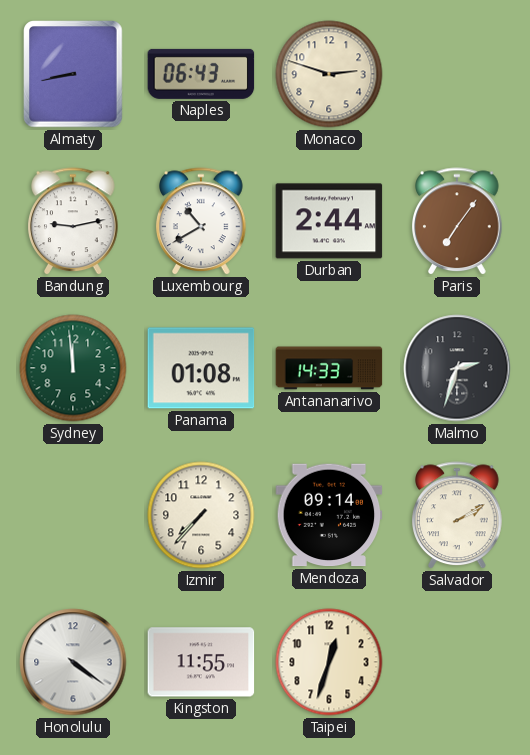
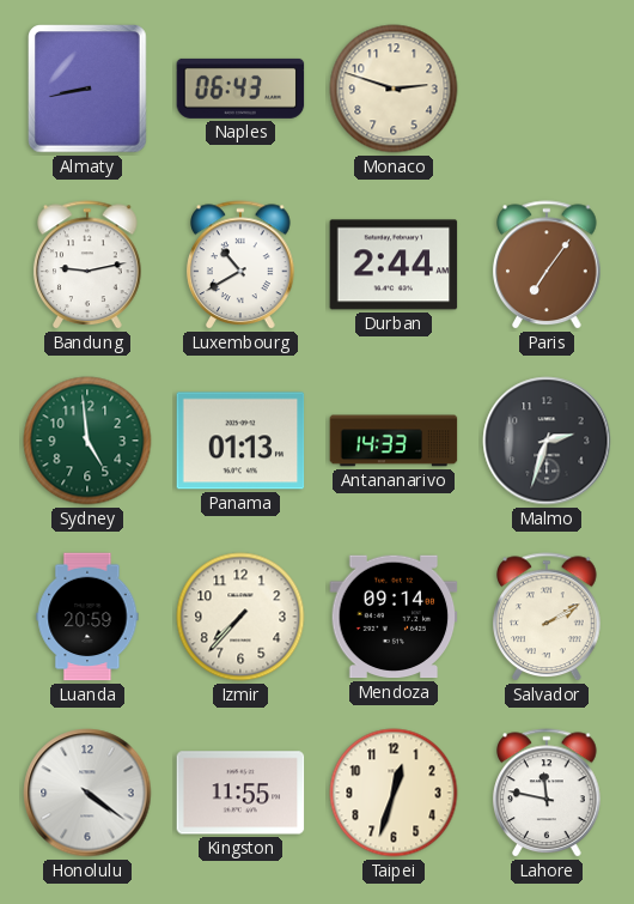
Sydney: 11:59 -> 4:59 (87, 441)
Panama: 01:08 -> 01:13 (240, 441)
Luanda: none -> 20:59 (87, 617)
Lahore: none -> 11:47 (548, 794)
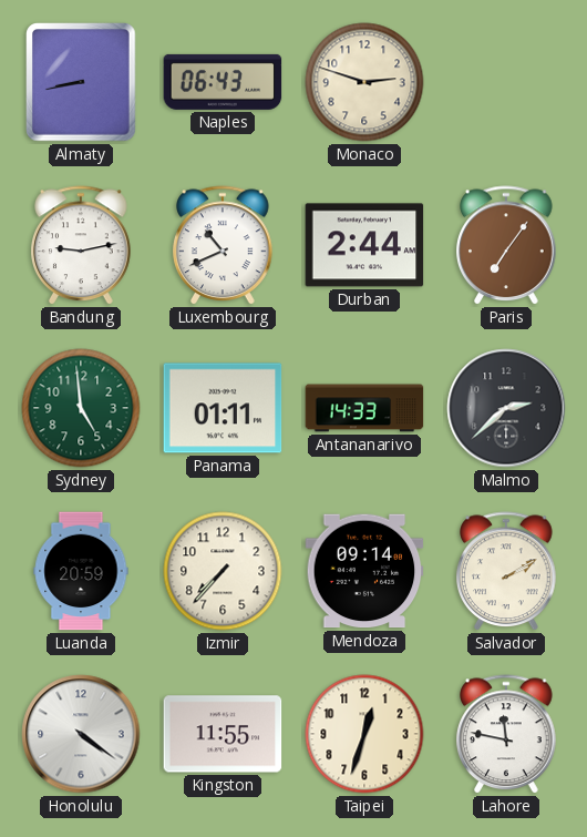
Luxembourg: 10:40 -> 10:41 (224, 246)
Panama: 01:13 -> 01:11 (223, 408)
Malmo: 2:33 -> 2:38 (506, 408)
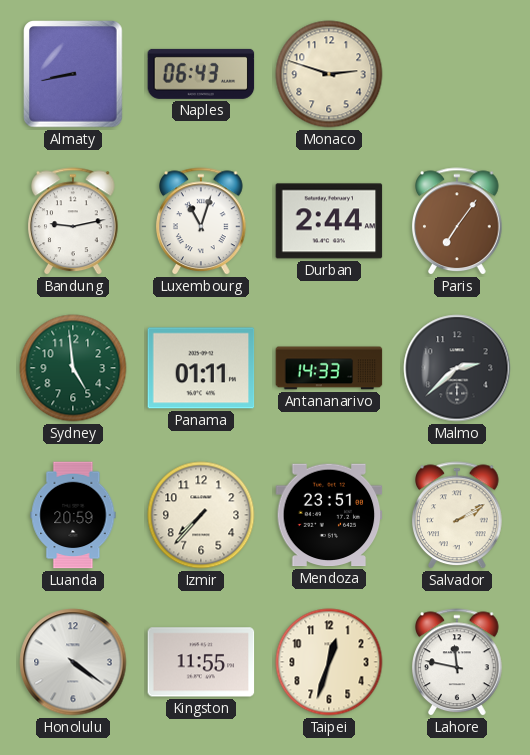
Luxembourg: 10:41 -> 11:03 (202, 222)
Mendoza: 09:14 -> 23:51 (329, 515)
